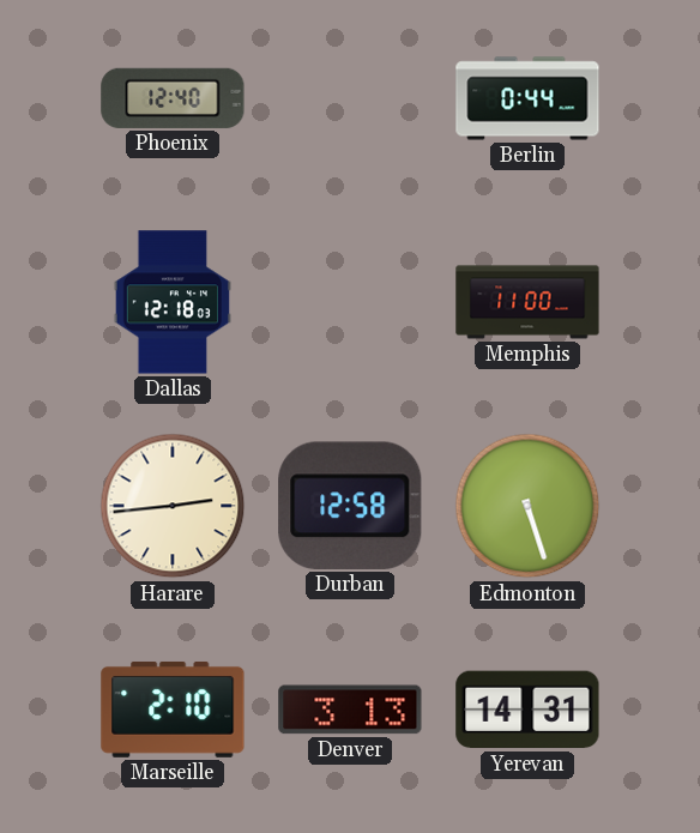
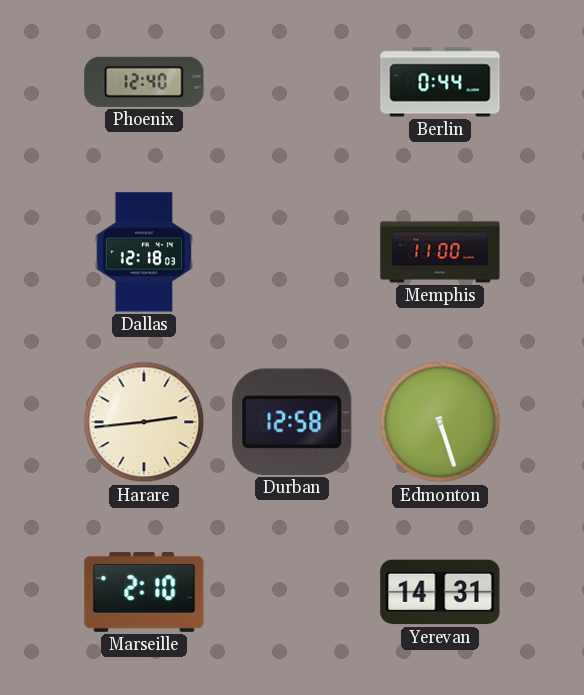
Denver: 3:13 -> none (350, 710)
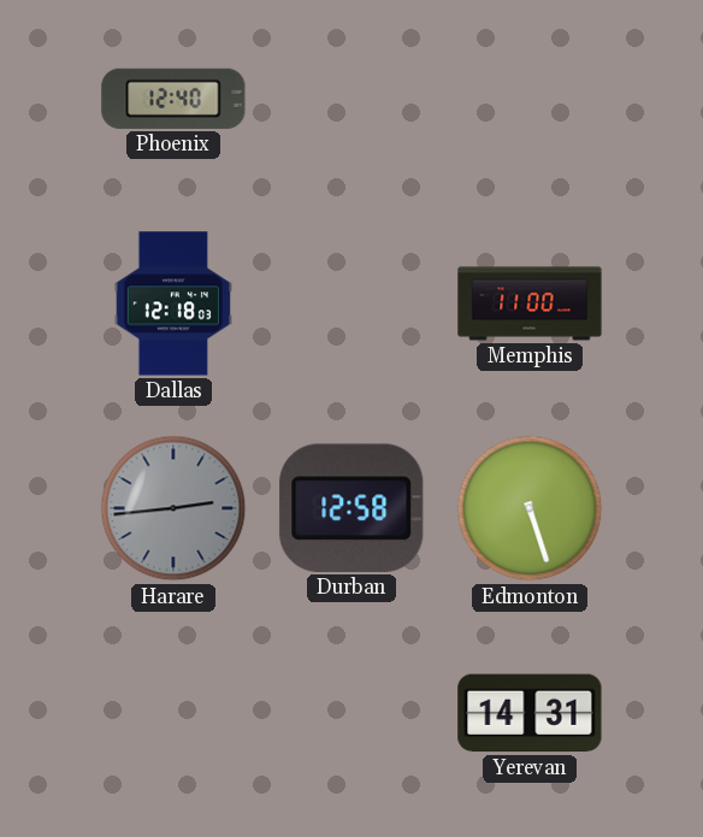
Berlin: 0:44 -> none (440, 82)
Harare dial: cream -> grey (173, 508)
Marseille: 2:10 -> none (144, 592)
